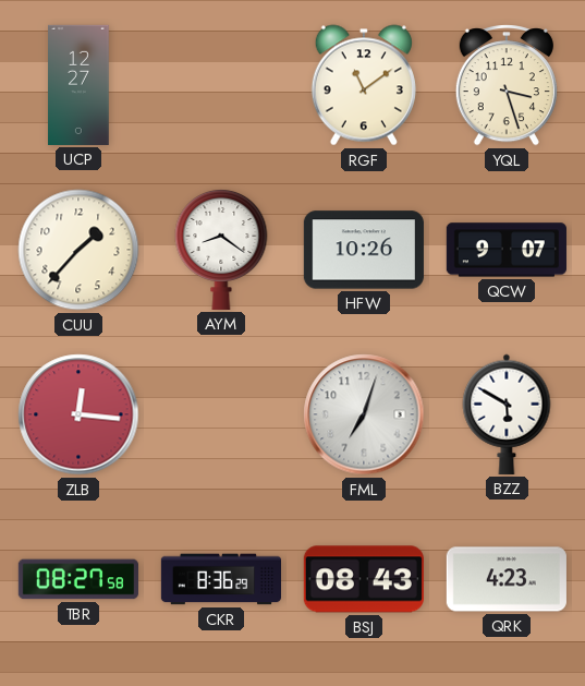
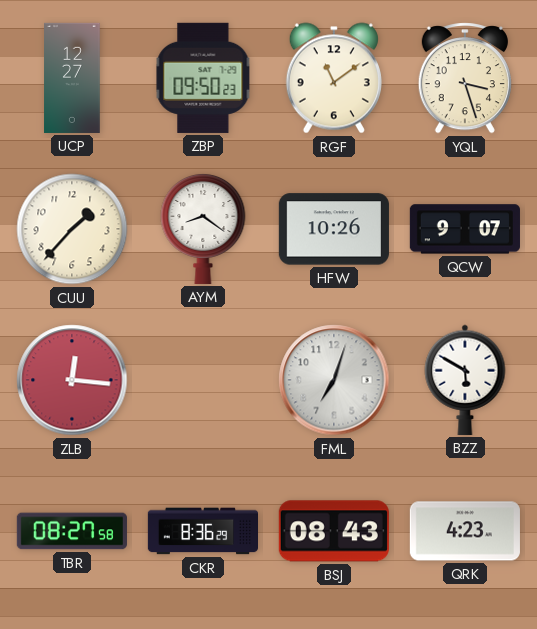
ZBP: none -> 09:50 (203, 78)
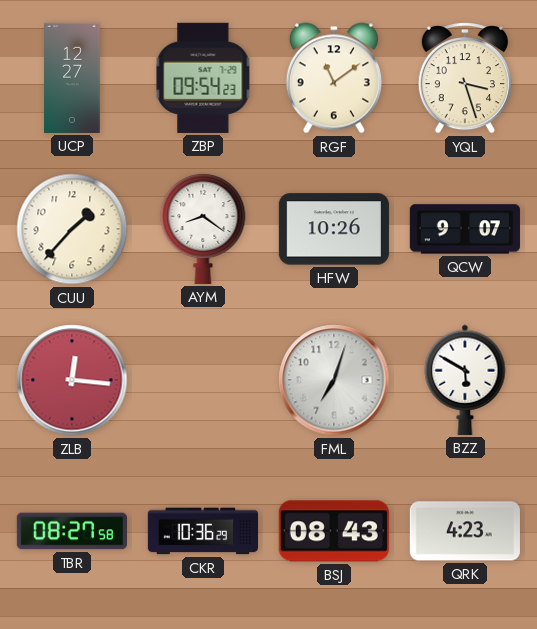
ZBP: 09:50 -> 09:54 (203, 78)
CKR: 8:36 -> 10:36 (202, 531)
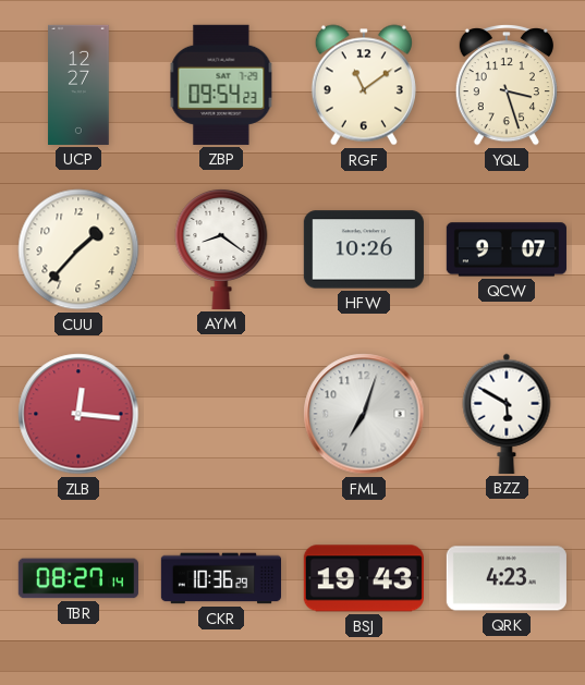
TBR: 08:27:58 -> 08:27:14 (78, 578)
BSJ: 08:43 -> 19:43 (364, 578)
